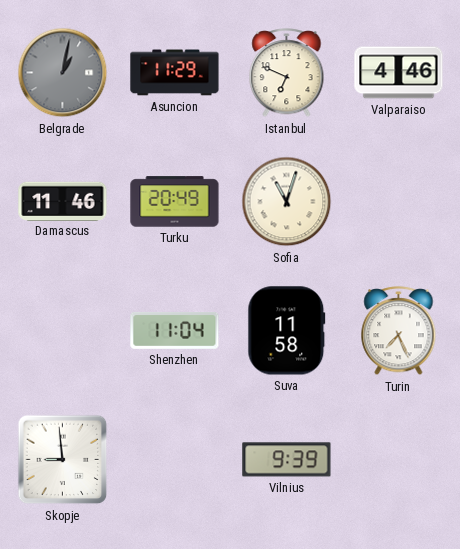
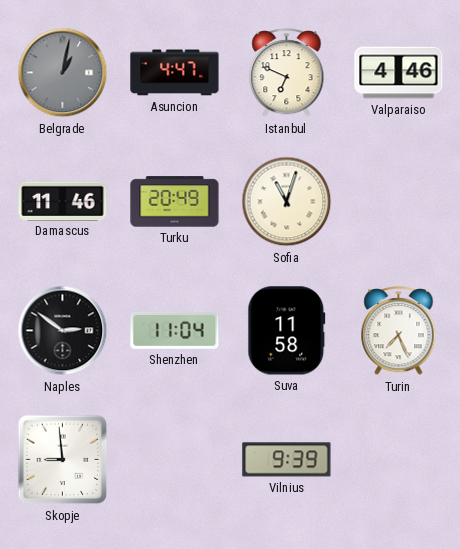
Asuncion: 11:29 -> 4:47 (175, 73)
Naples: none -> 2:51 (63, 331)
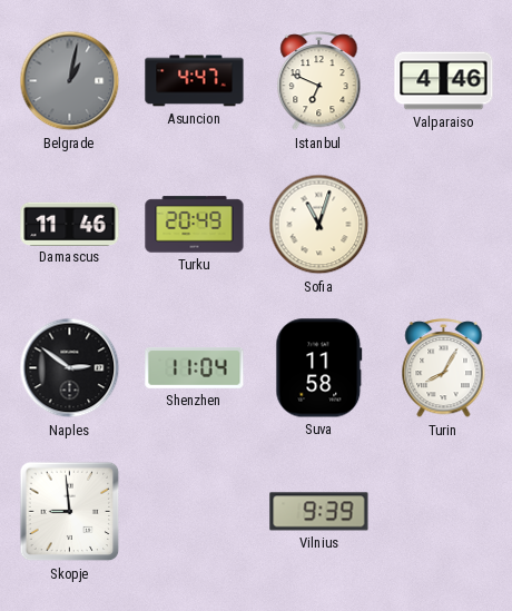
Turin: 7:26 -> 8:05 (444, 368)
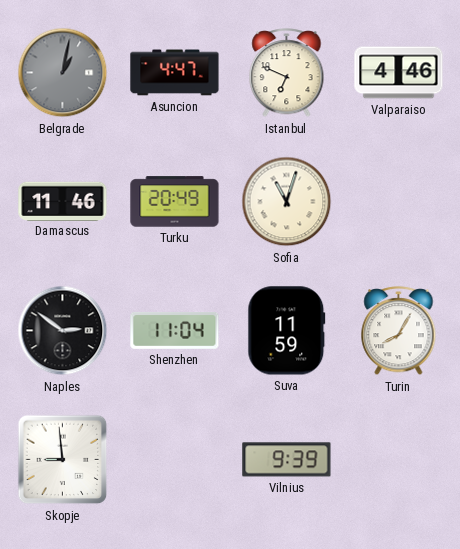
Suva: 11:58 -> 11:59 (287, 331)
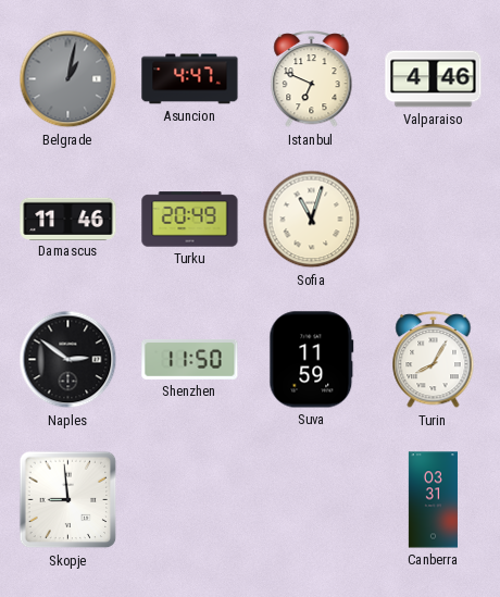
Shenzhen: 11:04 -> 11:50 (190, 360)
Vilnius: 9:39 -> none (287, 460)
Canberra: none -> 03:31 (433, 500)
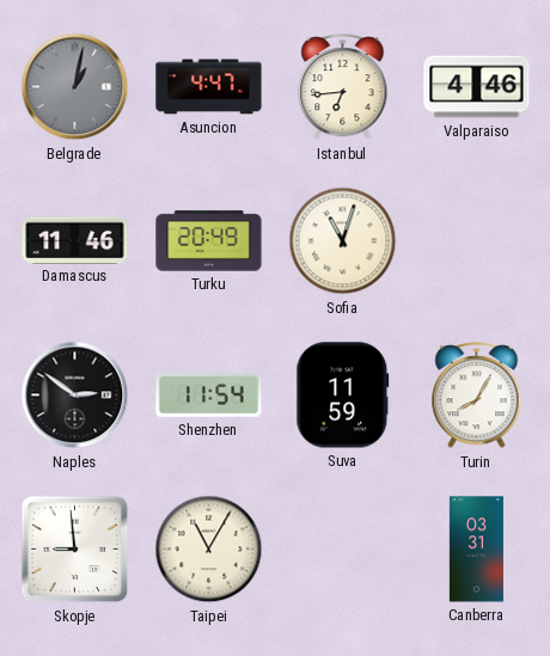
Istanbul: 6:49 -> 6:44 (343, 87)
Shenzhen: 11:50 -> 11:54 (209, 396)
Taipei: none -> 11:05 (209, 550)
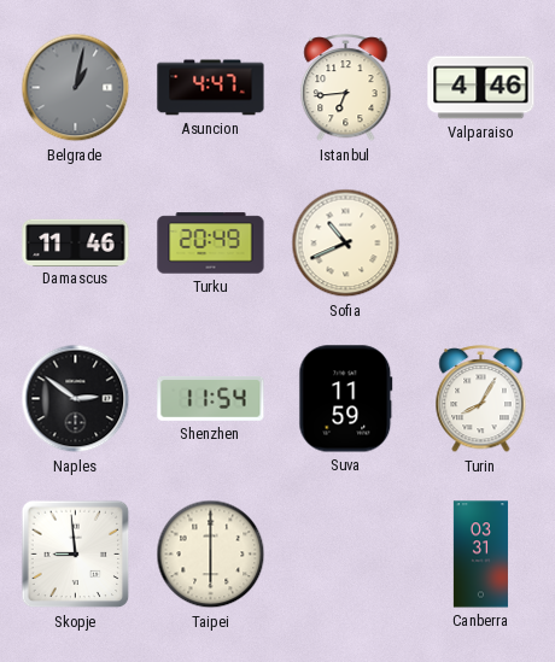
Sofia: 11:03 -> 10:41 (346, 244)
Taipei: 11:05 -> 6:00 (211, 555)
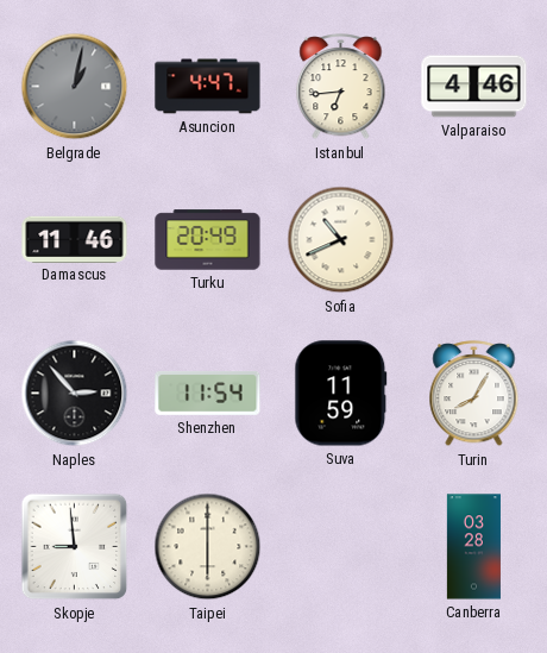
Naples: 2:51 -> 2:53 (75, 394)
Canberra: 03:31 -> 03:28 (473, 547)
